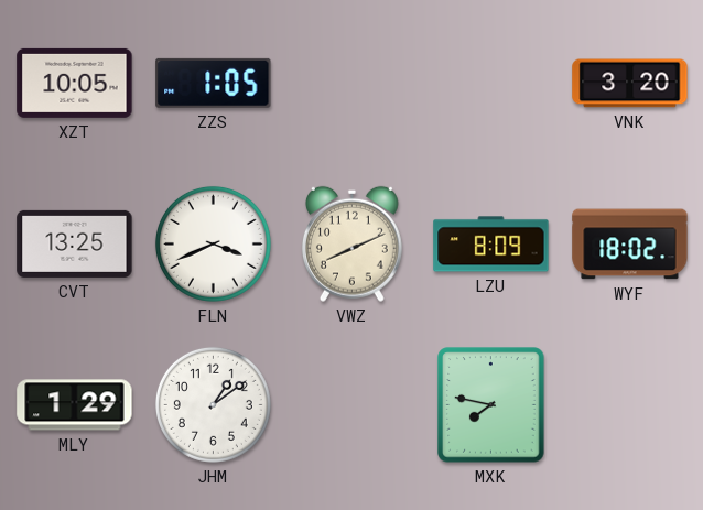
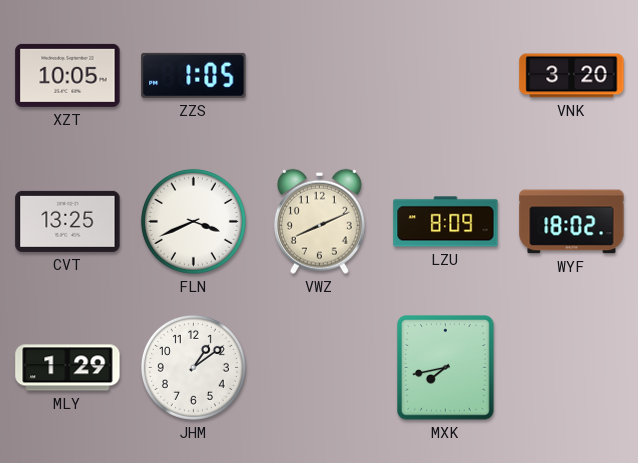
MXK: 7:47 -> 7:43 (446, 368)
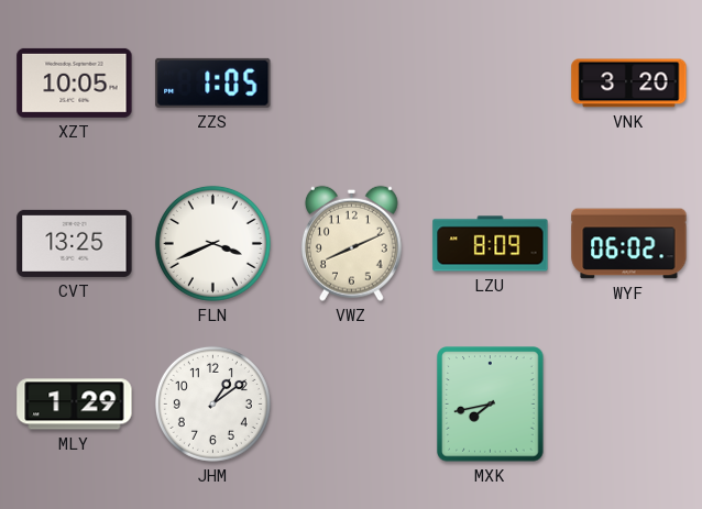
WYF: 18:02 -> 06:02 (629, 244)
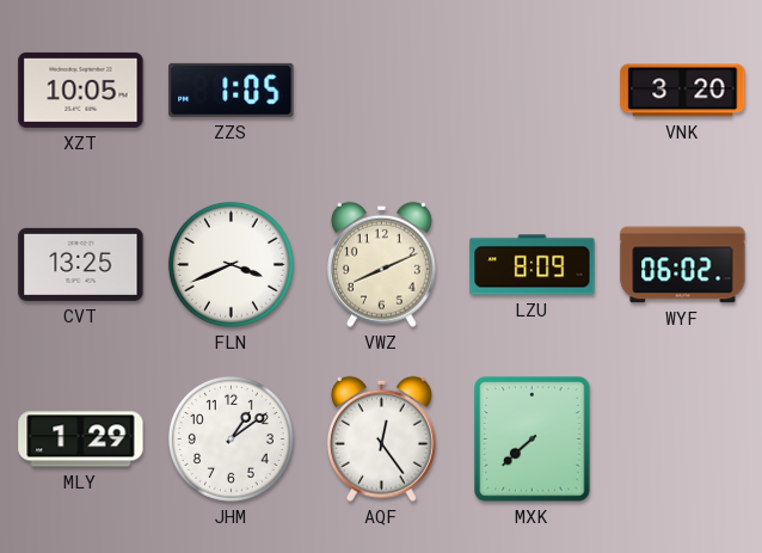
AQF: none -> 12:24 (381, 438)
MXK: 7:43 -> 7:38 (533, 440)
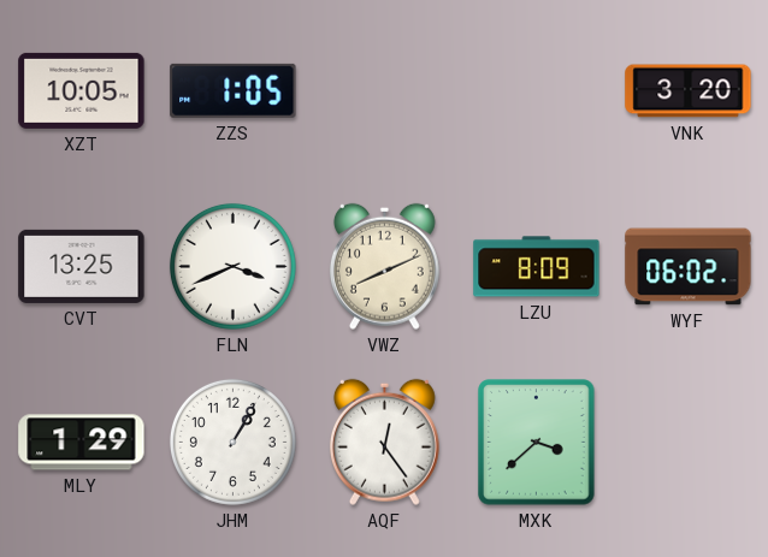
JHM: 1:09 -> 1:05 (232, 442)
MXK: 7:38 -> 3:38 (537, 443)
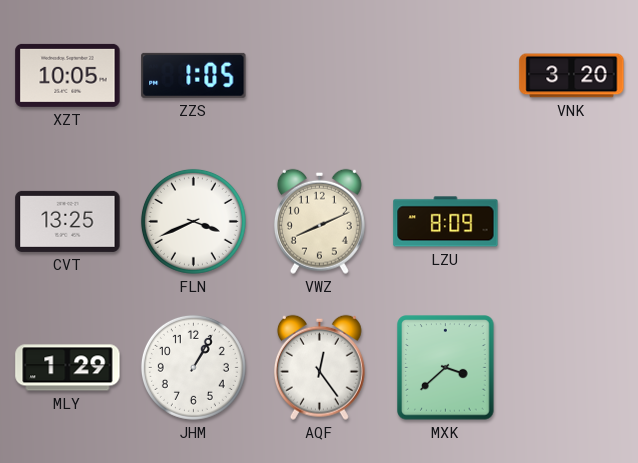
WYF: 06:02 -> none (689, 267)
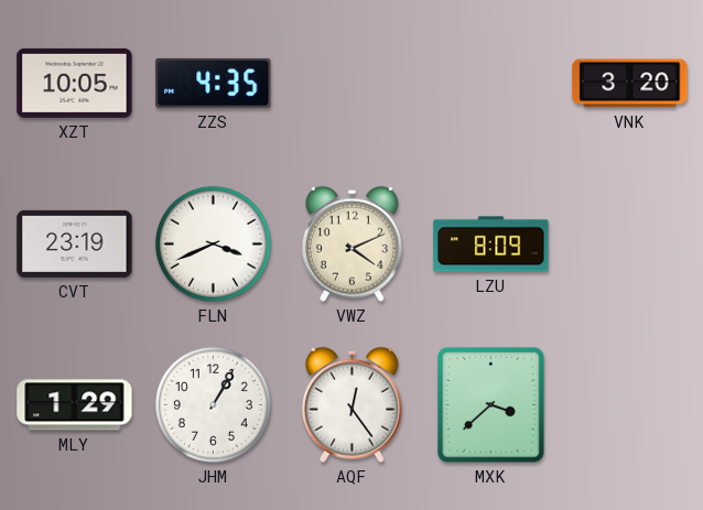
ZZS: 1:05 -> 4:35 (214, 83)
CVT: 13:25 -> 23:19 (75, 243)
VWZ: 8:11 -> 4:11 (351, 243)
